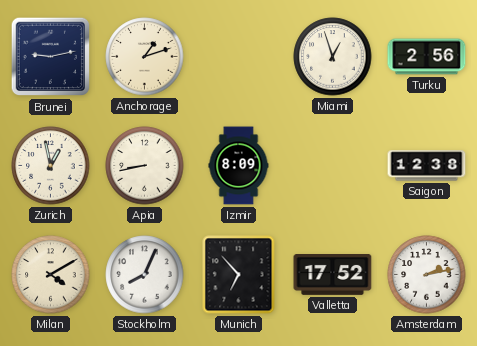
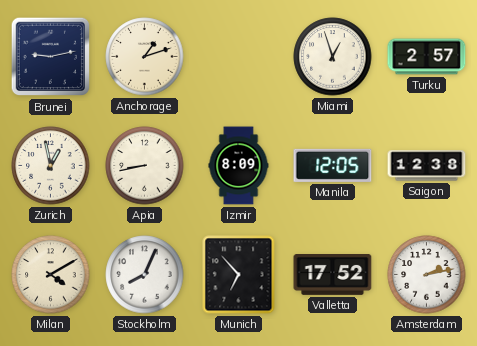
Turku: 2:56 -> 2:57 (427, 57)
Manila: none -> 12:05 (333, 165)
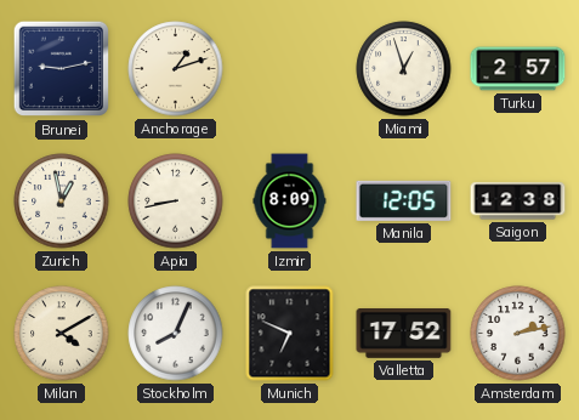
Munich: 6:53 -> 6:49 (290, 334)
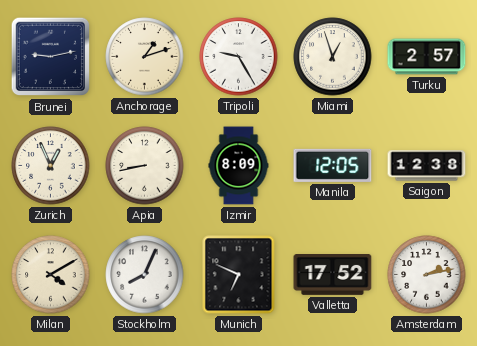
Tripoli: none -> 9:25 (239, 57)
Zurich: 12:58 -> 12:56 (51, 166)
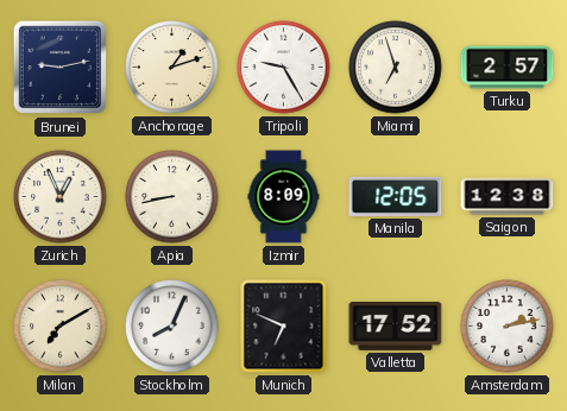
Miami: 12:57 -> 6:57 (396, 68)
Milan: 4:10 -> 7:10 (61, 327)
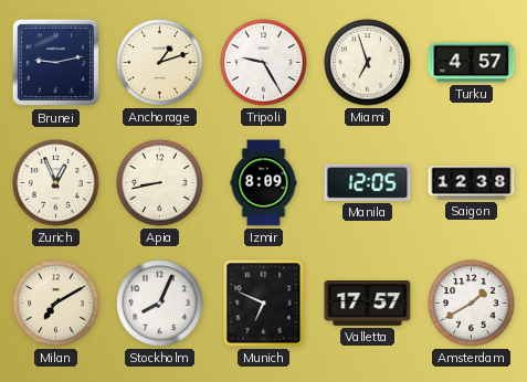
Turku: 2:57 -> 4:57 (472, 63)
Valletta: 17:52 -> 17:57 (368, 304)
Amsterdam: 2:13 -> 1:40 (472, 304)
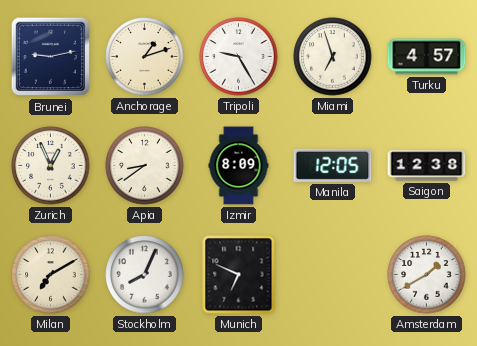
Apia: 8:43 -> 8:39 (145, 166)
Valletta: 17:57 -> none (368, 304)
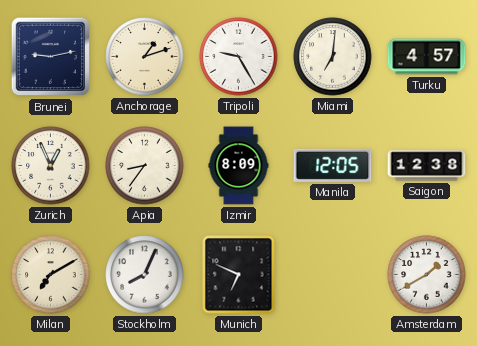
Miami: 6:57 -> 7:01 (333, 57)
Apia: 8:39 -> 8:36 (145, 166)
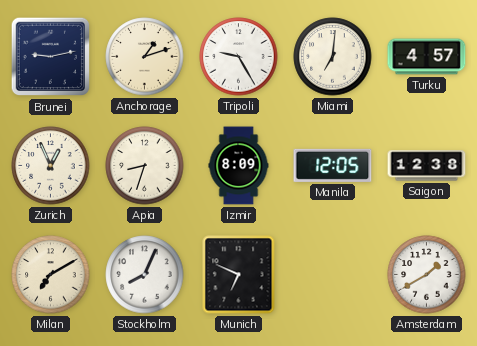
Apia: 8:36 -> 8:33 (145, 166)
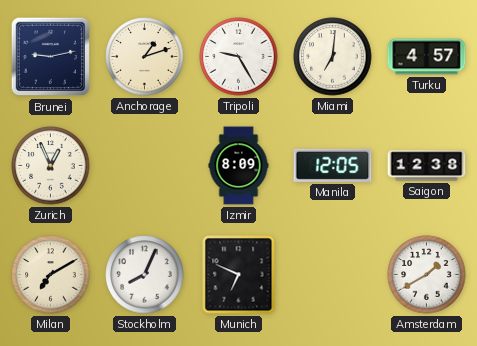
Apia: 8:33 -> none (145, 166)
